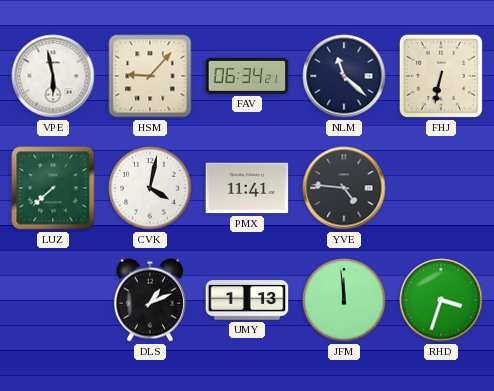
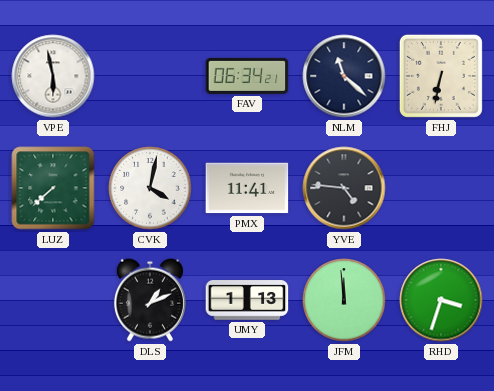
HSM: 9:07 -> none (150, 76)
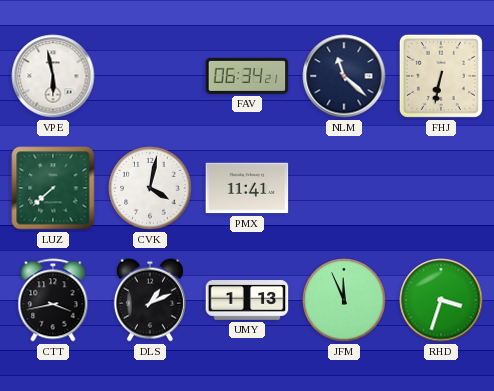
YVE: 4:46 -> none (344, 188)
CTT: none -> 3:43 (53, 300)
JFM: 11:59 -> 11:56 (344, 300)
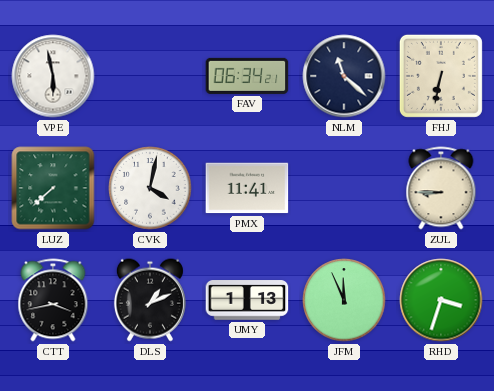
ZUL: none -> 8:45 (441, 188)
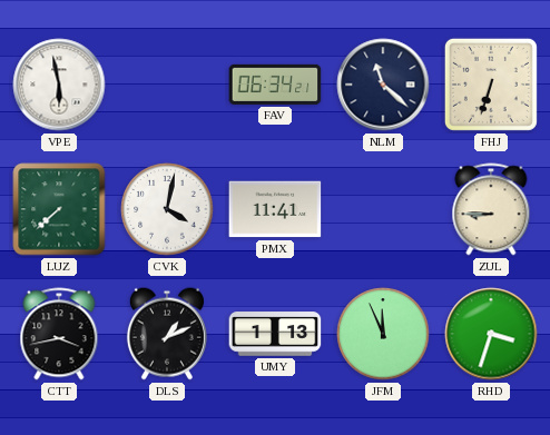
FHJ: 6:32 -> 6:33 (491, 85)
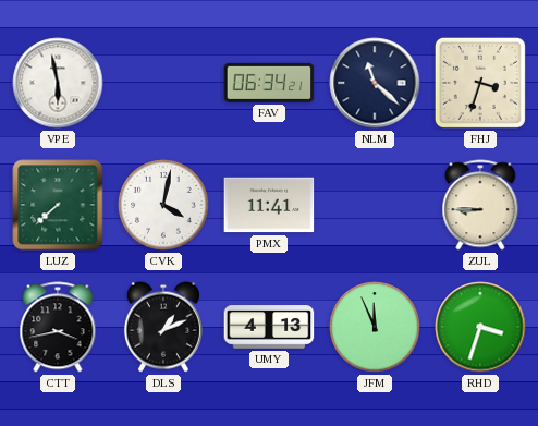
FHJ: 6:33 -> 3:33 (480, 83)
UMY: 1:13 -> 4:13 (269, 327)
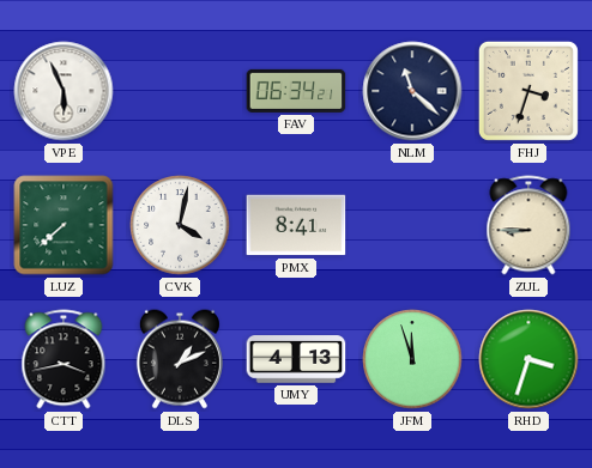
VPE: 5:58 -> 5:56 (64, 91)
PMX: 11:41 -> 8:41 (296, 225)
JFM: 11:56 -> 11:57 (412, 359)
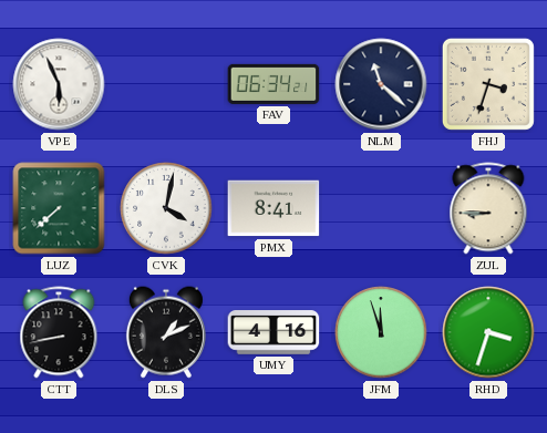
CTT: 3:43 -> 8:43 (59, 332)
UMY: 4:13 -> 4:16 (273, 332)
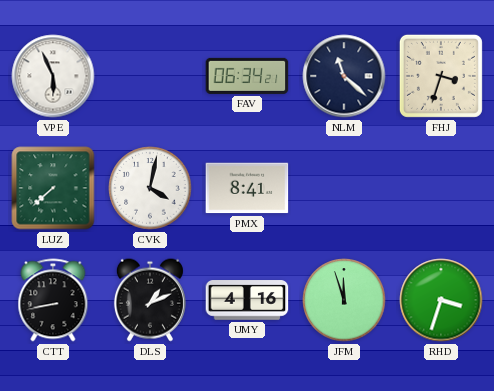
ZUL: 8:45 -> none (488, 208)
